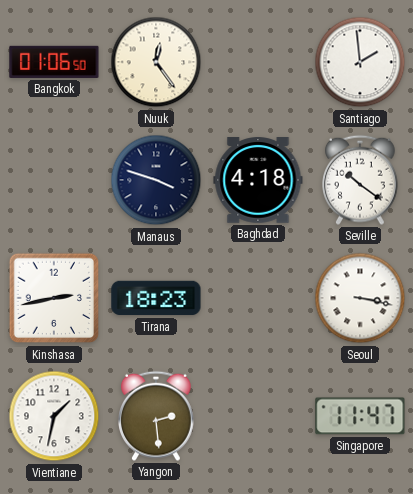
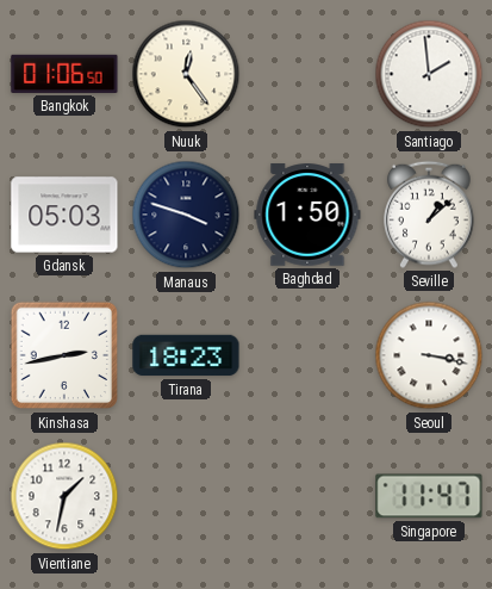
Gdansk: none -> 05:03 (64, 215)
Baghdad: 4:18 -> 1:50 (307, 215)
Seville: 10:21 -> 1:08 (430, 215)
Yangon: 2:29 -> none (157, 416)
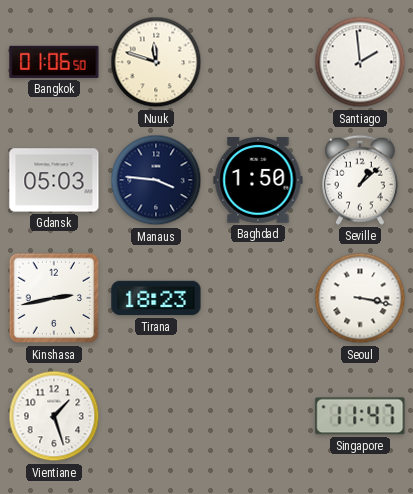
Nuuk: 12:24 -> 11:48 (156, 62)
Manaus: 3:48 -> 3:46 (156, 180)
Vientiane: 1:32 -> 1:27 (54, 416)
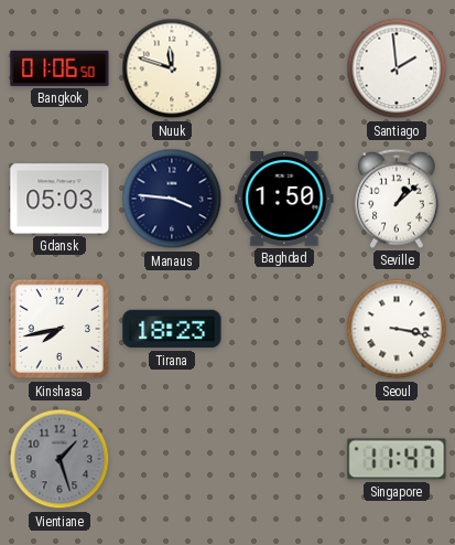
Kinshasa: 2:43 -> 7:43 (59, 329)
Vientiane dial: white -> grey (59, 459)
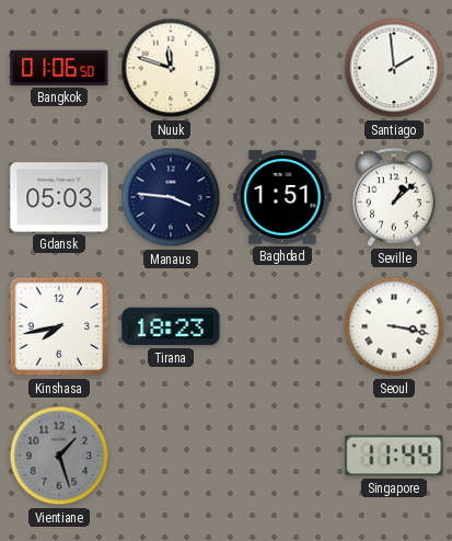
Baghdad: 1:50 -> 1:51 (282, 197)
Singapore: 11:47 -> 11:44 (394, 456)
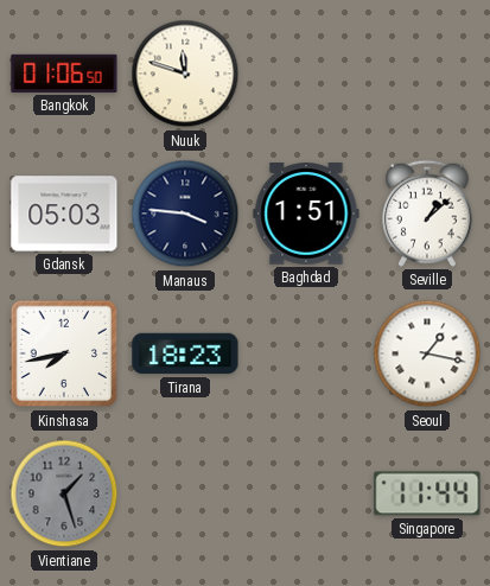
Santiago: 1:59 -> none (394, 68)
Seoul: 3:17 -> 1:17 (427, 353)
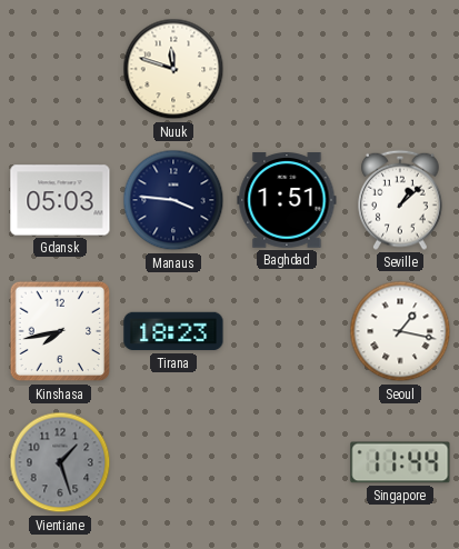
Bangkok: 01:06 -> none (64, 74)
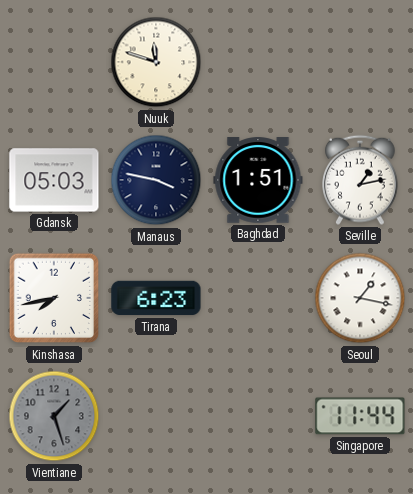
Manaus: 3:46 -> 3:47 (156, 180)
Seville: 1:08 -> 1:13 (361, 180)
Tirana: 18:23 -> 6:23 (156, 298)
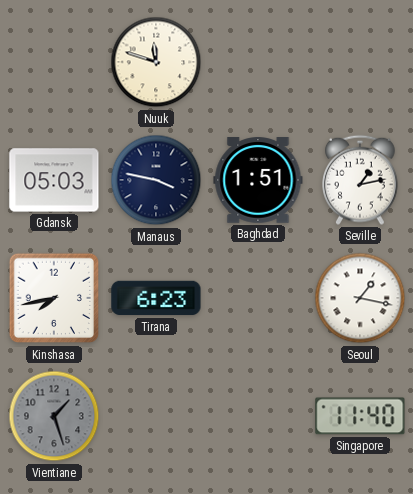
Singapore: 11:44 -> 11:40 (360, 416)
